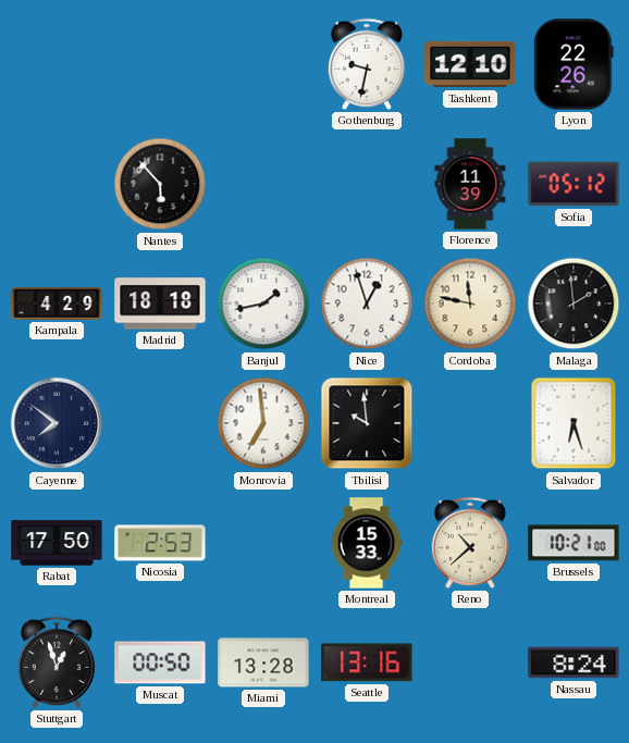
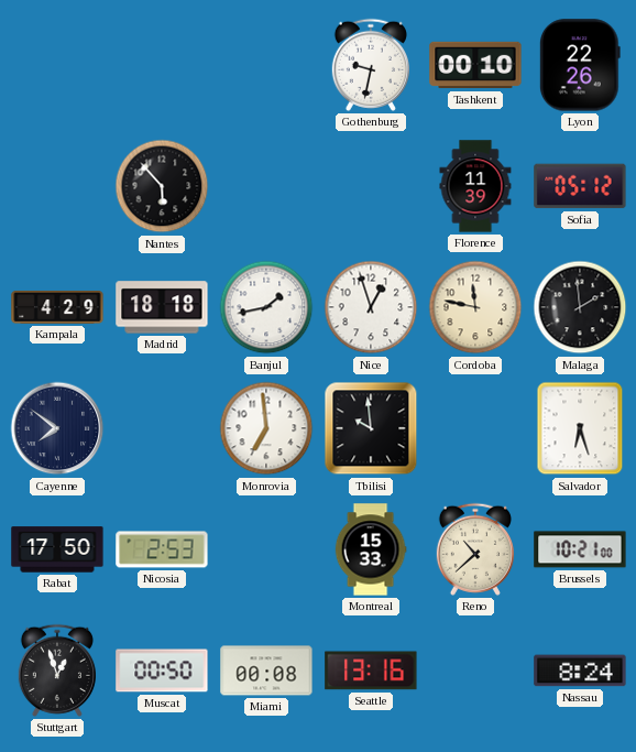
Tashkent: 12:10 -> 00:10 (475, 65)
Miami: 13:28 -> 00:08 (266, 671)
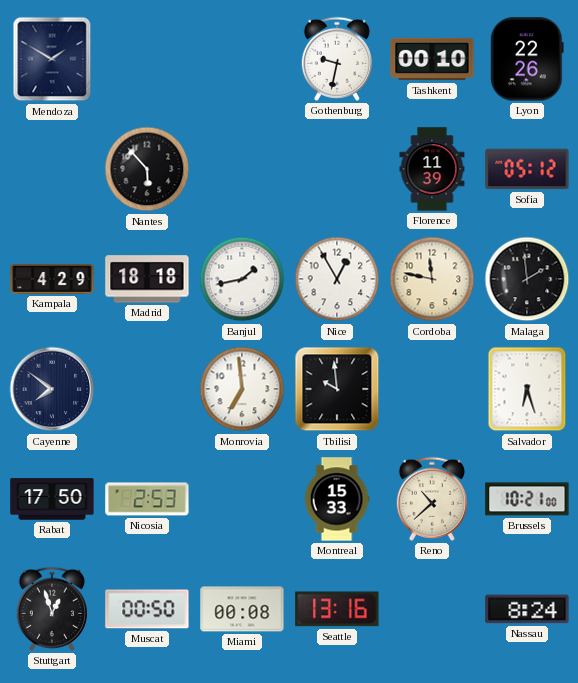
Mendoza: none -> 1:50 (52, 59)
Nice: 12:57 -> 12:55 (337, 279)
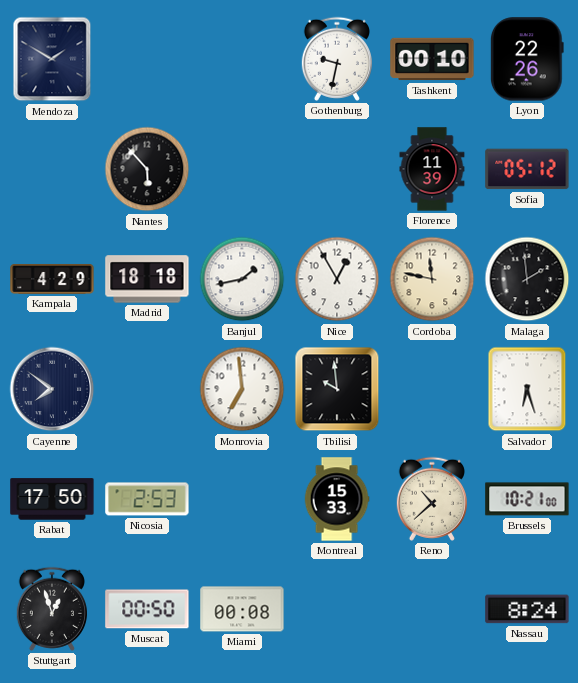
Seattle: 13:16 -> none (337, 609)
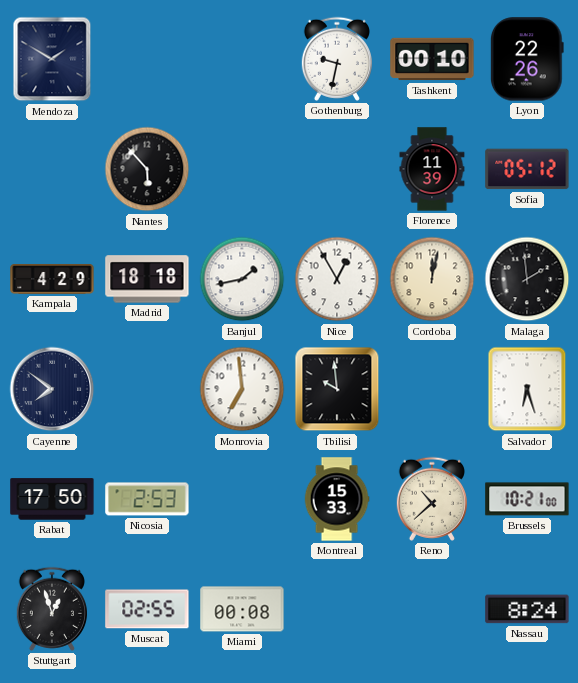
Cordoba: 11:47 -> 12:02 (432, 279)
Muscat: 00:50 -> 02:55 (147, 609)
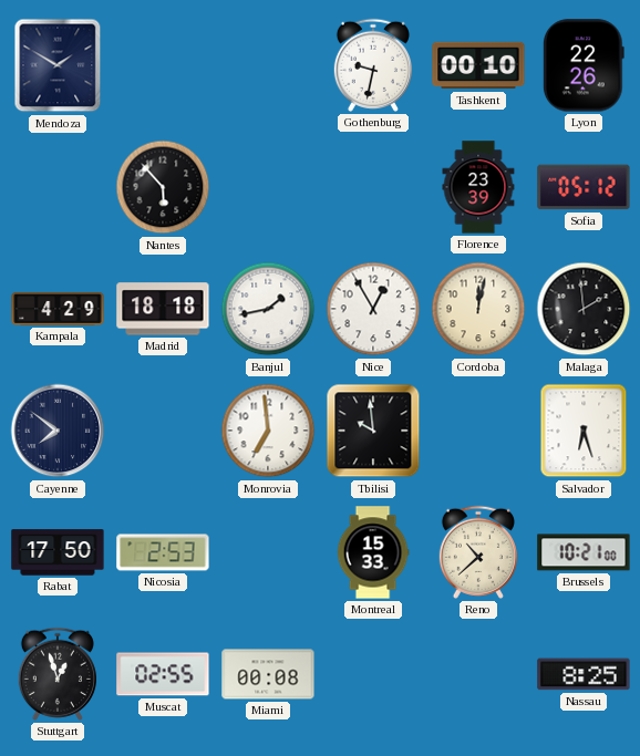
Florence: 11:39 -> 23:39 (478, 187)
Nassau: 8:24 -> 8:25 (584, 674)
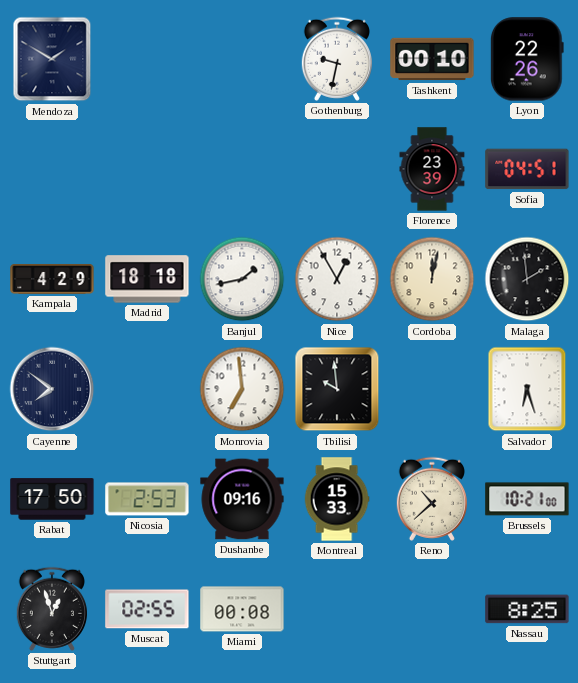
Nantes: 5:53 -> none (163, 187)
Sofia: 05:12 -> 04:51 (527, 169)
Dushanbe: none -> 09:16 (242, 499)
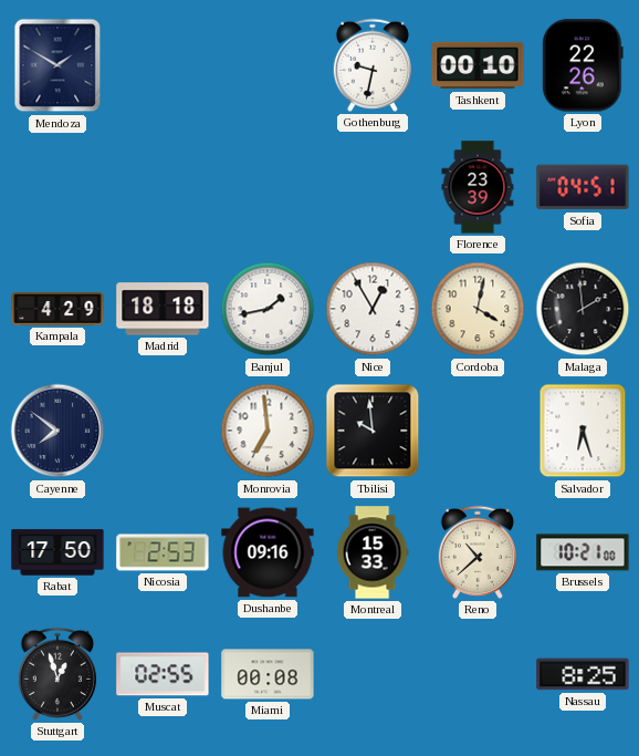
Cordoba: 12:02 -> 4:02 (478, 309)
